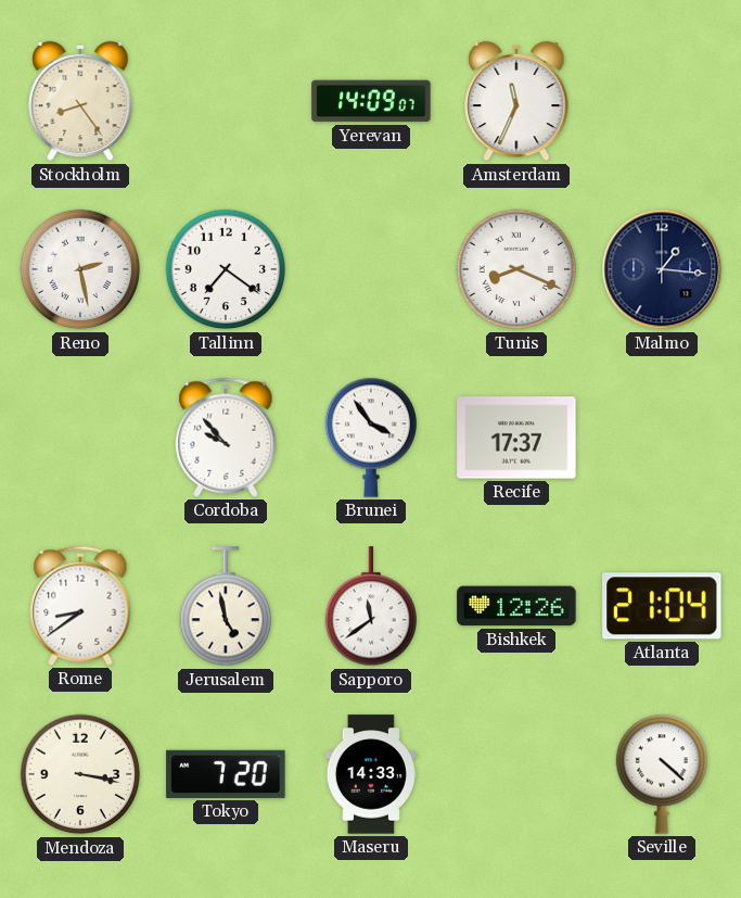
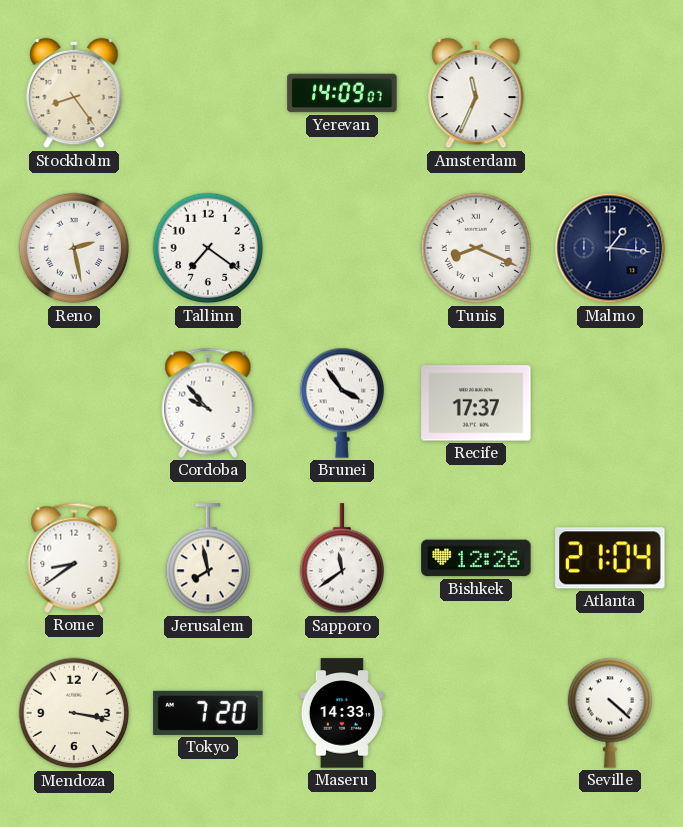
Jerusalem: 4:58 -> 7:58 (207, 559)
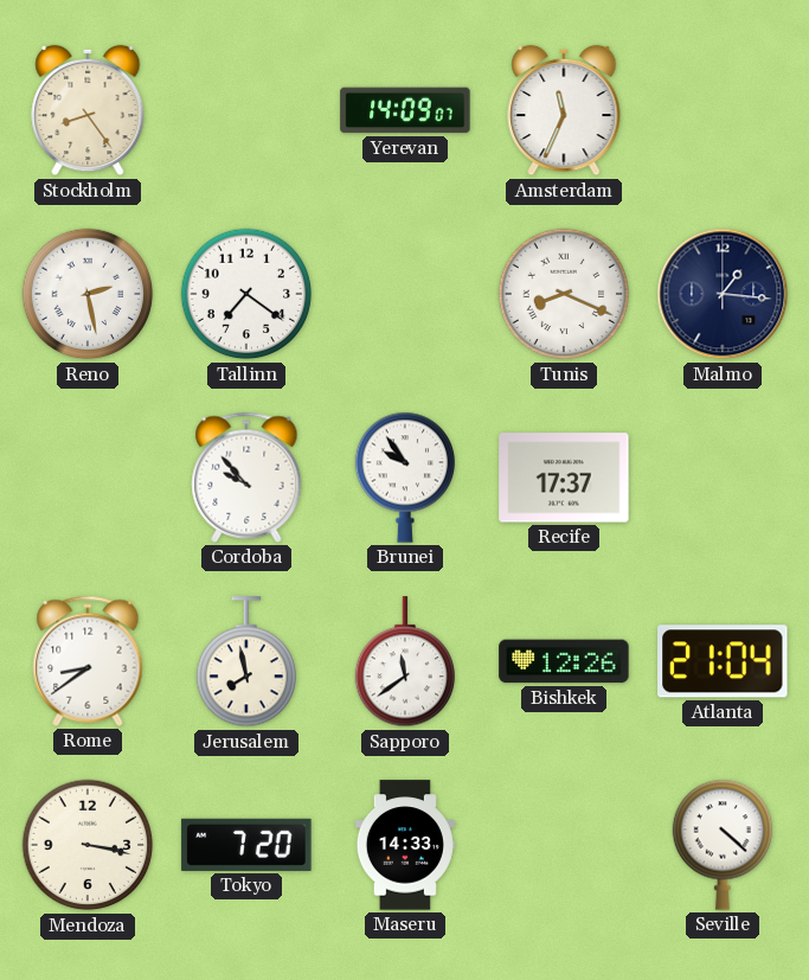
Brunei: 3:54 -> 9:54 (404, 478)
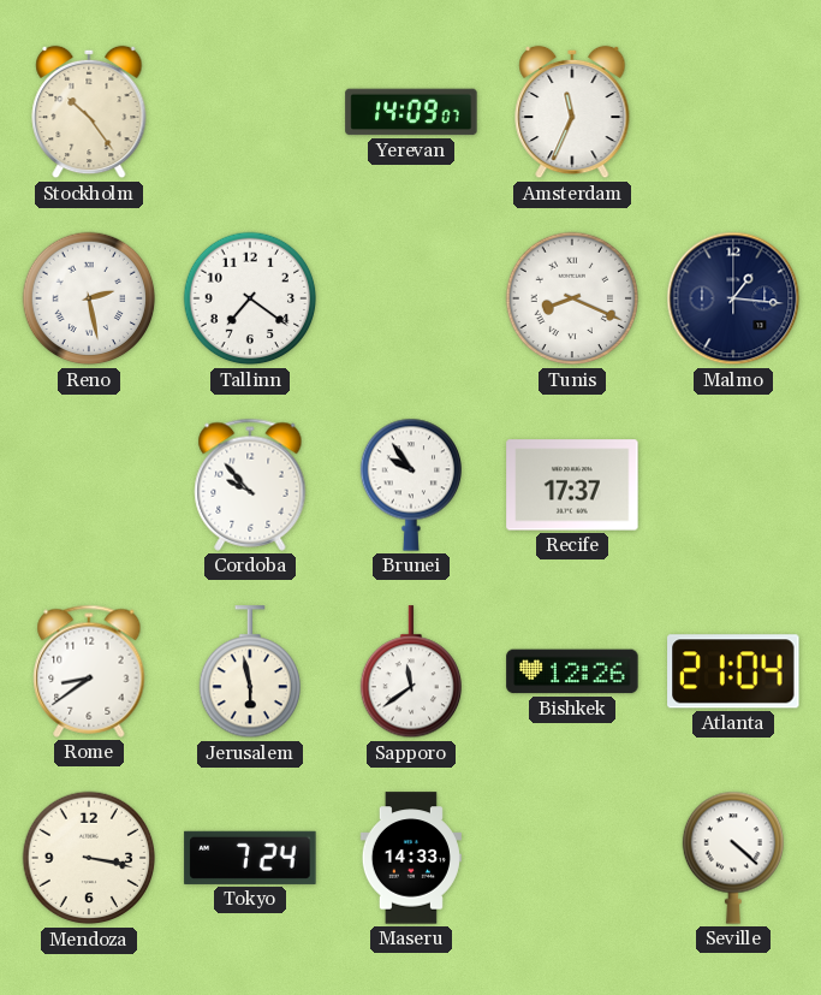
Stockholm: 8:24 -> 10:24 (89, 112)
Jerusalem: 7:58 -> 5:58 (249, 673)
Tokyo: 7:20 -> 7:24 (250, 858)
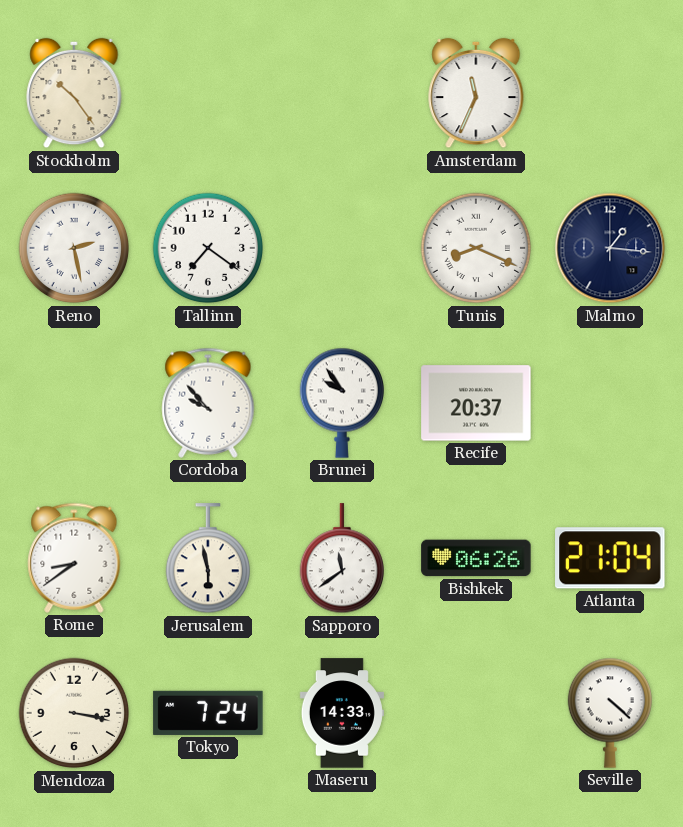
Yerevan: 14:09 -> none (411, 112)
Recife: 17:37 -> 20:37 (476, 403)
Bishkek: 12:26 -> 06:26 (476, 558)
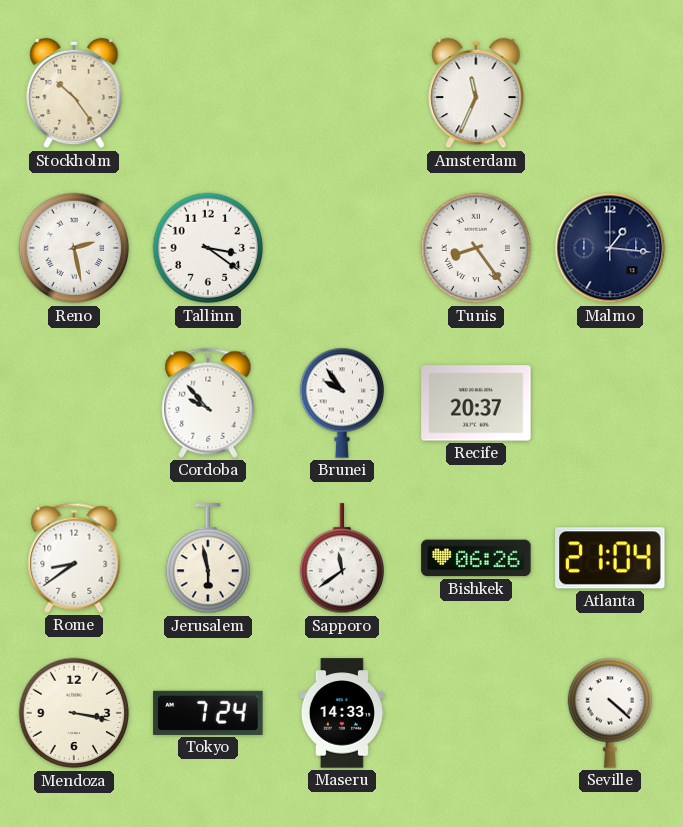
Tallinn: 7:21 -> 3:21 (208, 248)
Tunis: 8:19 -> 8:24 (476, 248)
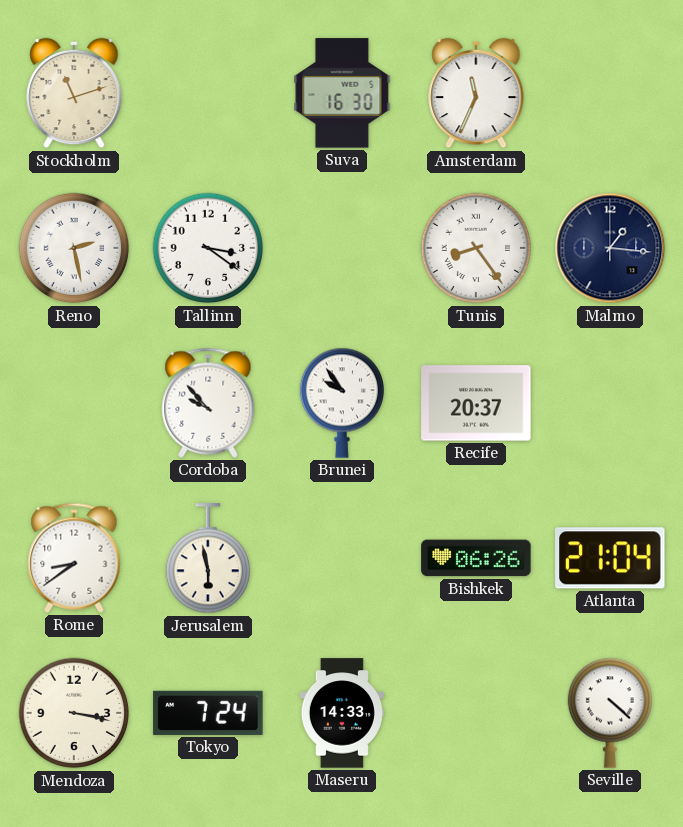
Stockholm: 10:24 -> 11:12 (74, 93)
Suva: none -> 16:30 (342, 93)
Sapporo: 11:39 -> none (341, 559)
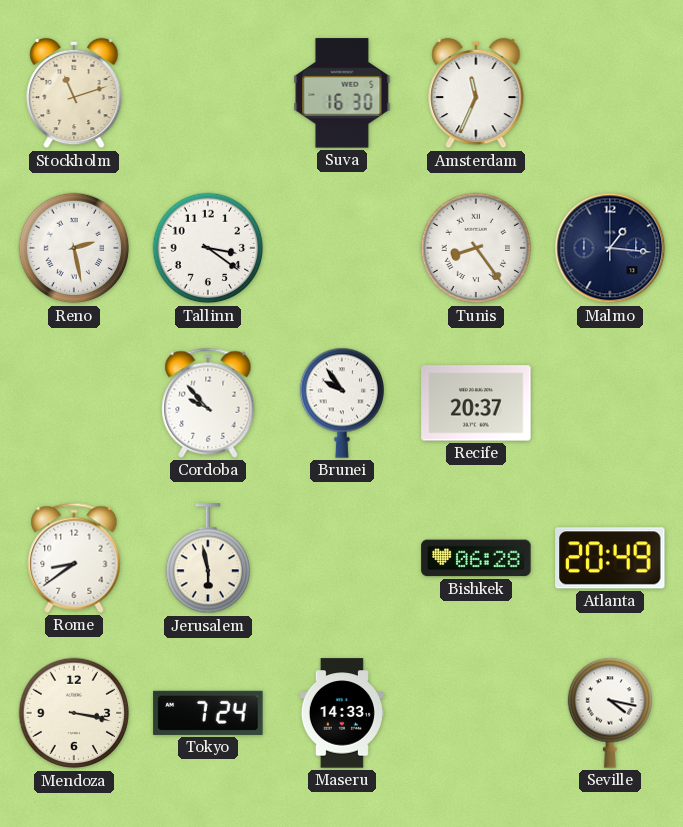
Bishkek: 06:26 -> 06:28 (476, 558)
Atlanta: 21:04 -> 20:49 (610, 558)
Seville: 4:22 -> 4:17 (609, 713)
